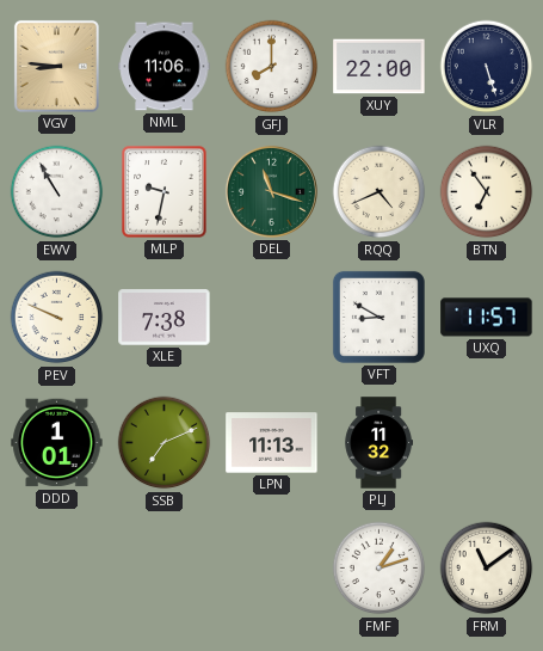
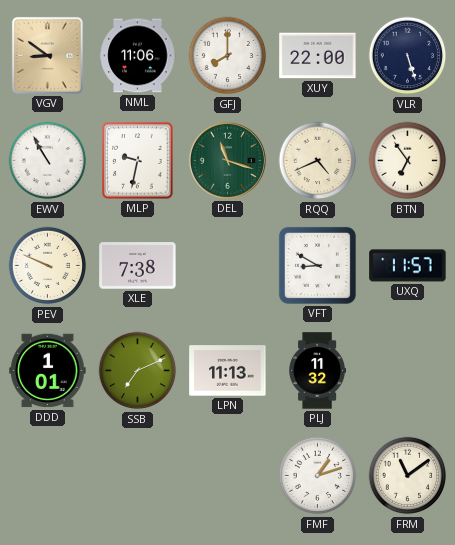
VGV: 8:46 -> 8:51 (47, 55)
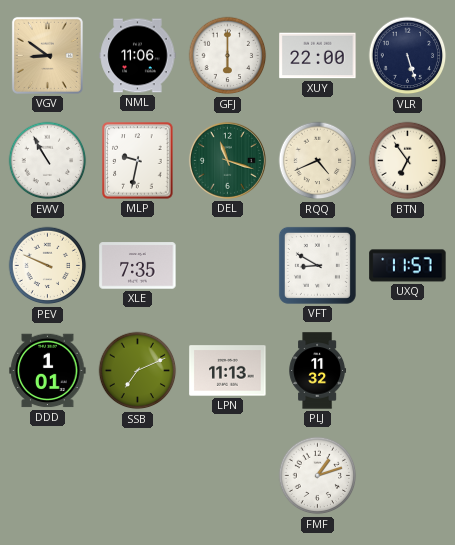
GFJ: 8:00 -> 6:00 (228, 56)
XLE: 7:38 -> 7:35 (138, 266)
FRM: 11:09 -> none (408, 476)
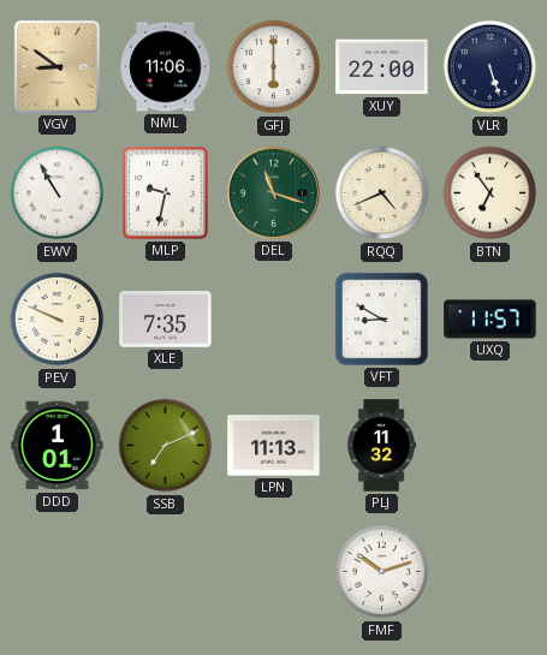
FMF: 1:12 -> 10:12 (382, 572)
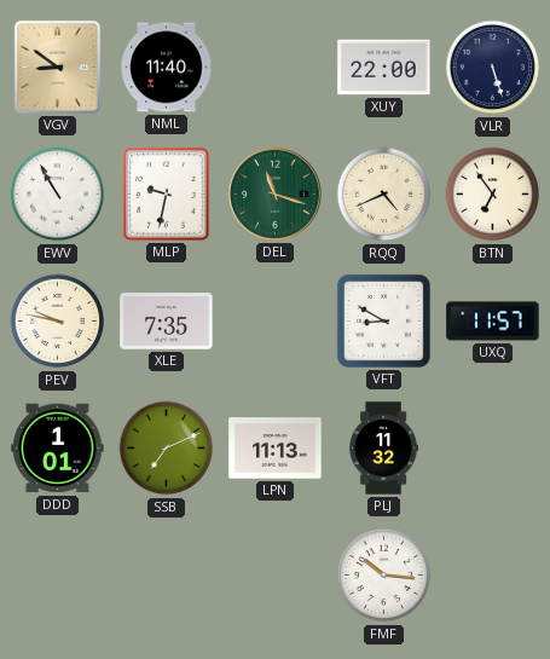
NML: 11:06 -> 11:40 (167, 68)
GFJ: 6:00 -> none (274, 67)
PEV: 9:49 -> 9:47 (58, 322)
FMF: 10:12 -> 10:16 (384, 576)
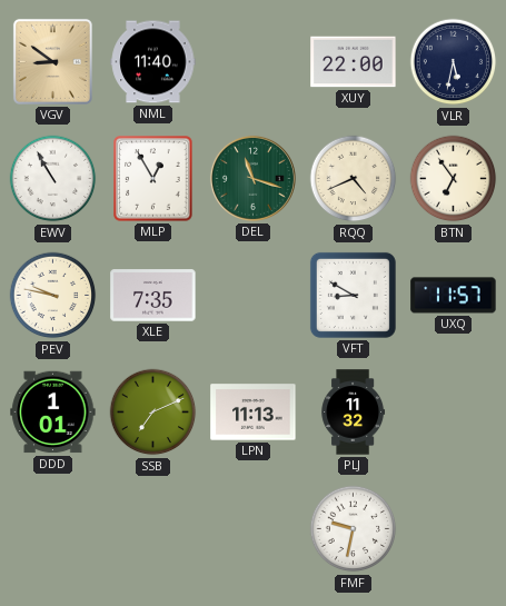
VLR: 5:27 -> 5:32 (454, 62)
MLP: 9:32 -> 12:55 (153, 179)
FMF: 10:16 -> 9:32 (354, 529)
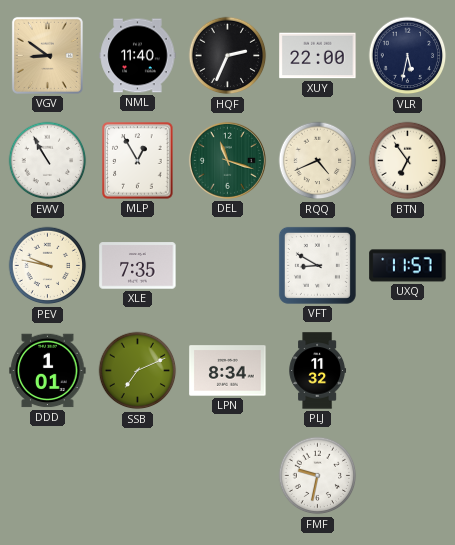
HQF: none -> 2:34 (228, 56)
LPN: 11:13 -> 8:34 (228, 371)
